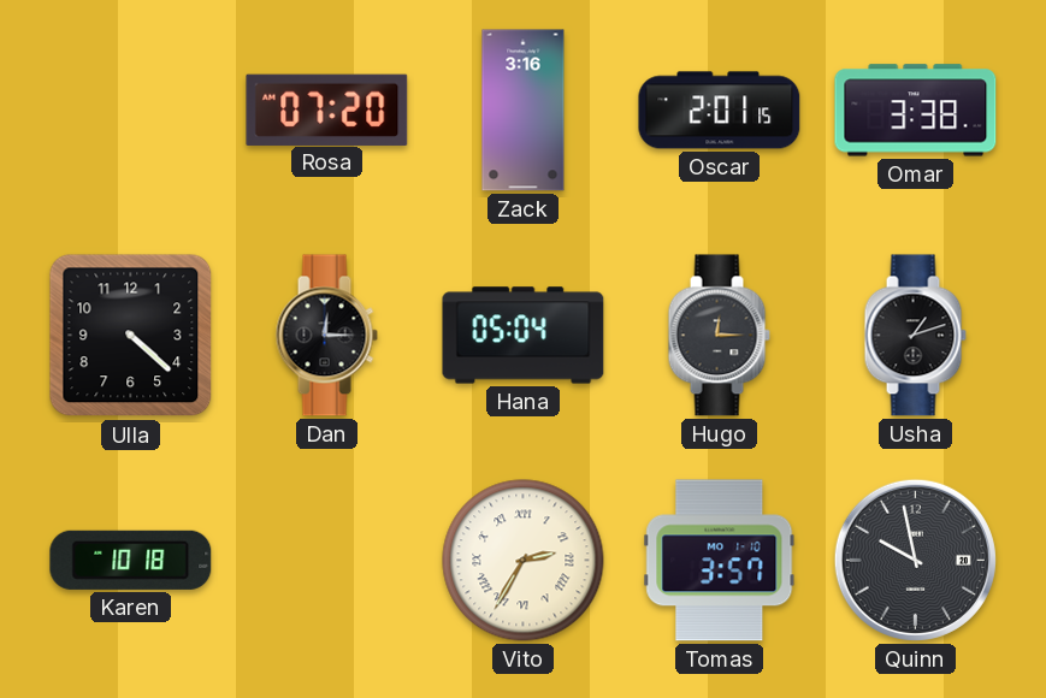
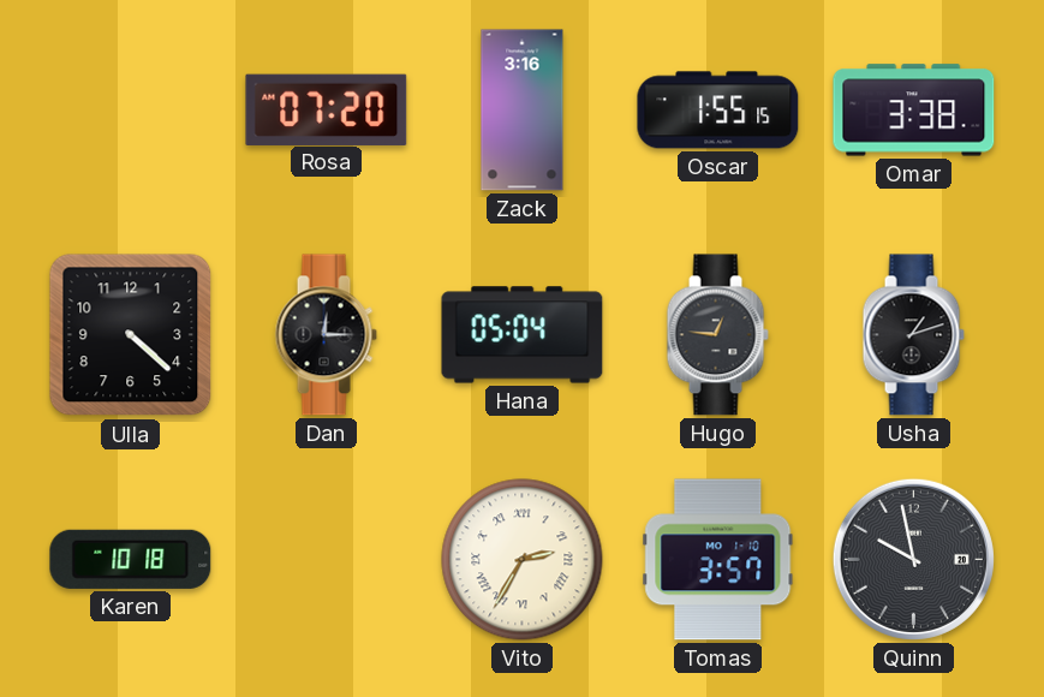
Oscar: 2:01 -> 1:55 (718, 111)
Hugo: 12:15 -> 12:46 (717, 335)
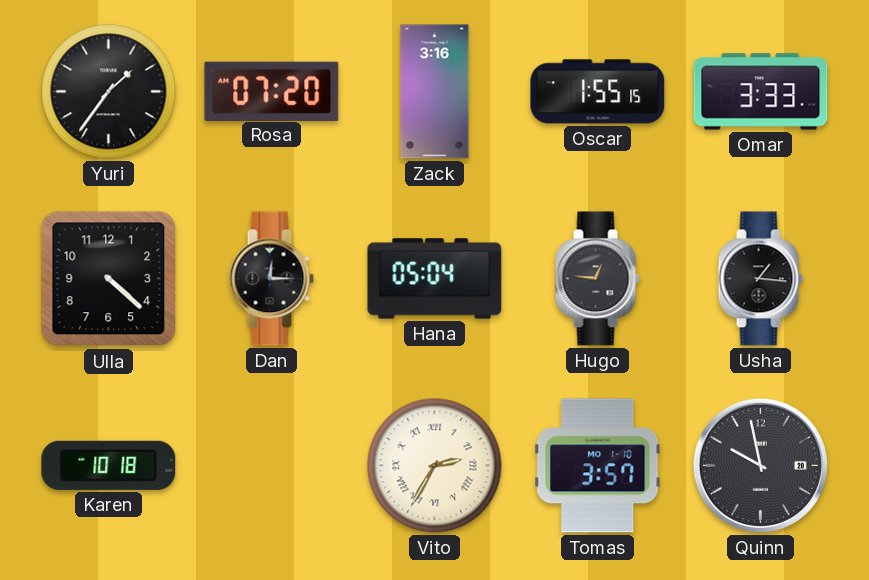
Yuri: none -> 1:36 (109, 92)
Omar: 3:38 -> 3:33 (761, 92)
Usha: 1:12 -> 1:16 (760, 279)
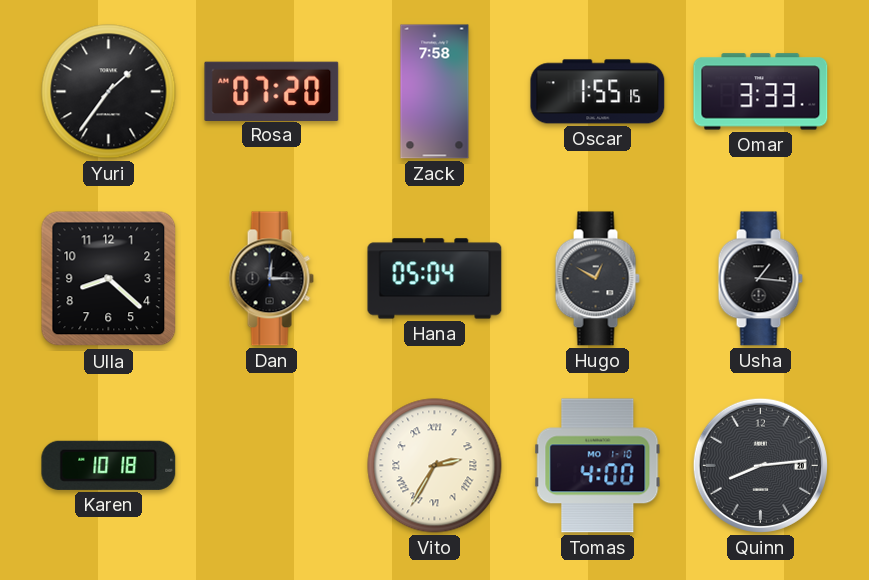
Zack: 3:16 -> 7:58 (435, 92)
Ulla: 4:22 -> 8:22 (109, 279)
Hugo: 12:46 -> 12:50 (597, 279)
Tomas: 3:57 -> 4:00 (598, 466)
Quinn: 9:58 -> 8:14 (760, 465)
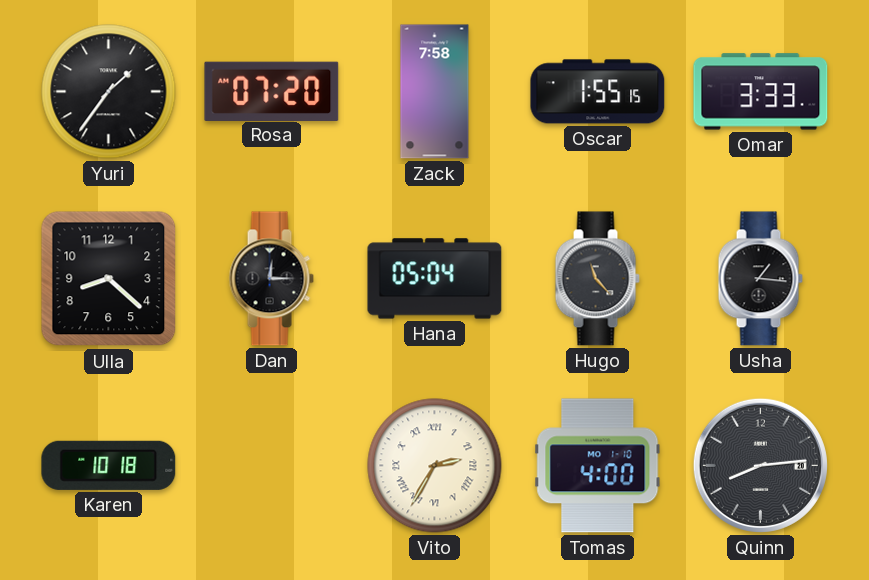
Hugo: 12:50 -> 11:23 (597, 279)
